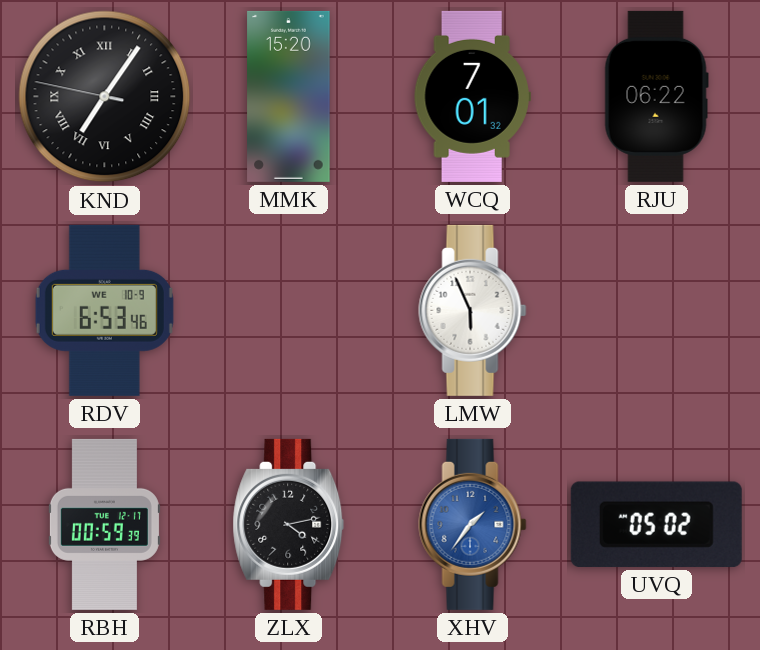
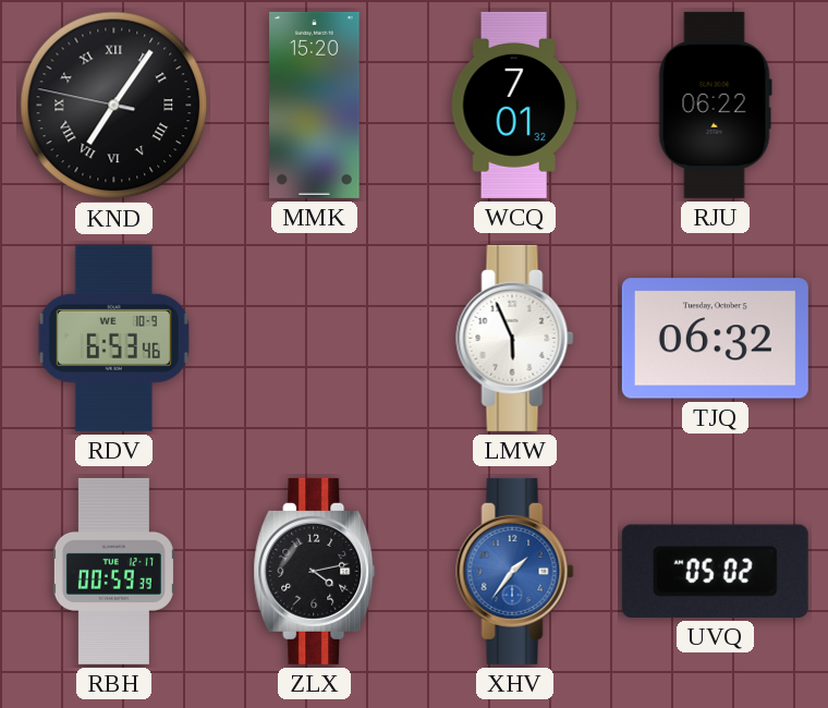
TJQ: none -> 06:32 (715, 339)
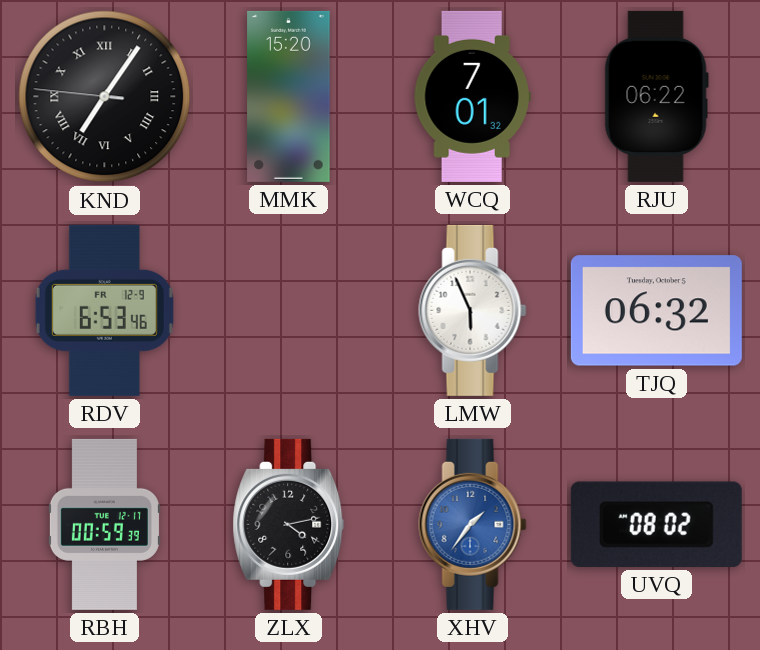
KND: 7:05:47 -> 7:05:46 (105, 97)
RDV date: WE 10-9 -> FR 12-9 (104, 310)
UVQ: 05:02 -> 08:02 (656, 524)
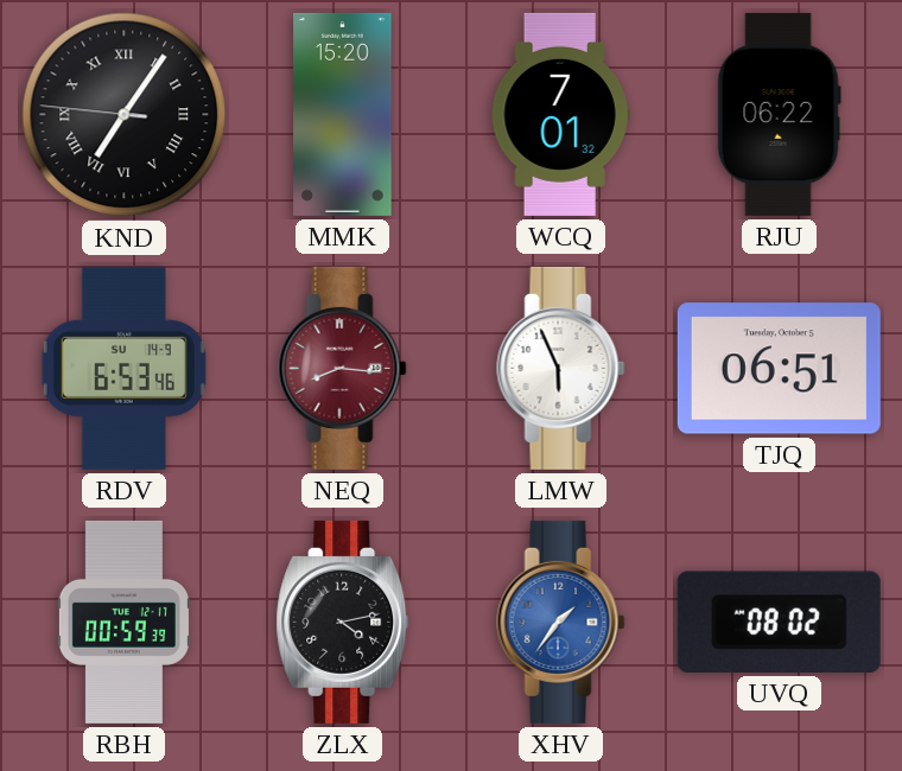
RDV date: FR 12-9 -> SU 14-9 (123, 368)
NEQ: none -> 8:16 (343, 368)
TJQ: 06:32 -> 06:51 (779, 369)
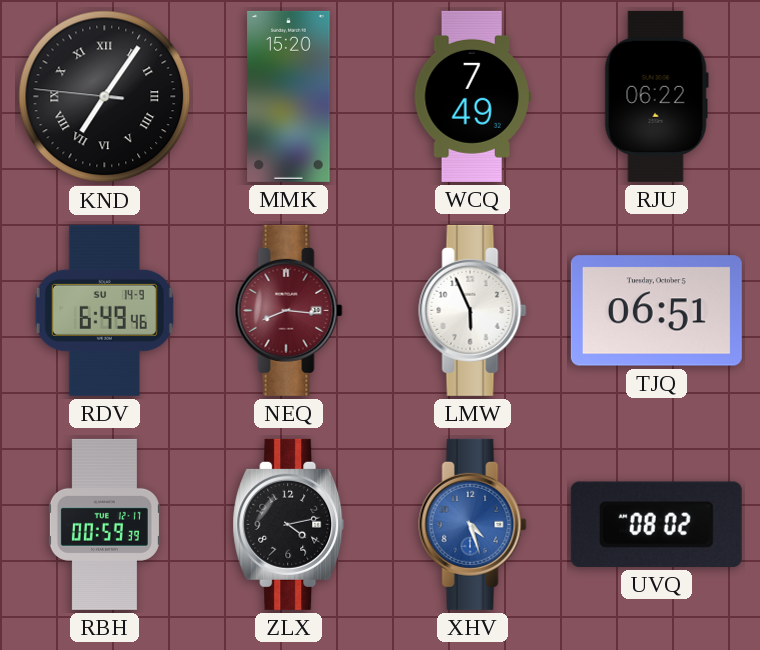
WCQ: 7:01 -> 7:49 (472, 96)
RDV: 6:53 -> 6:49 (104, 310)
XHV: 1:36 -> 4:27 (473, 524)
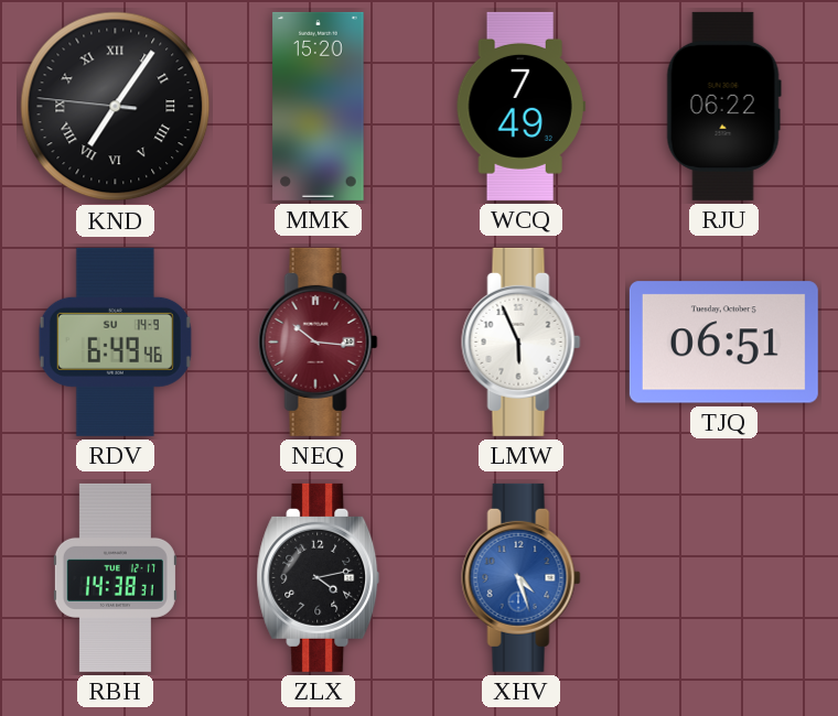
NEQ: 8:16 -> 10:16 (319, 341)
RBH: 00:59 -> 14:38 (115, 577)
UVQ: 08:02 -> none (656, 524)
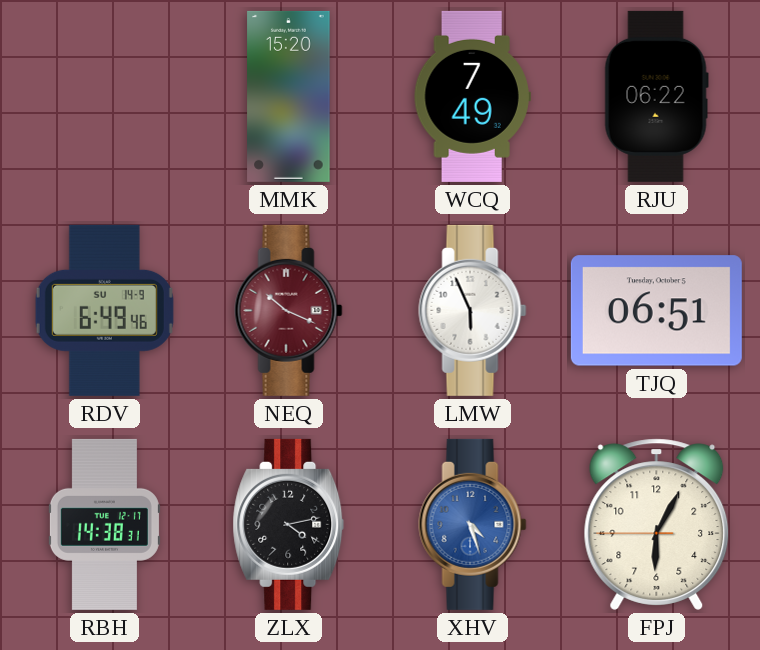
KND: 7:05 -> none (116, 107)
NEQ: 10:16 -> 10:19 (289, 310)
FPJ: none -> 6:04 (657, 524)
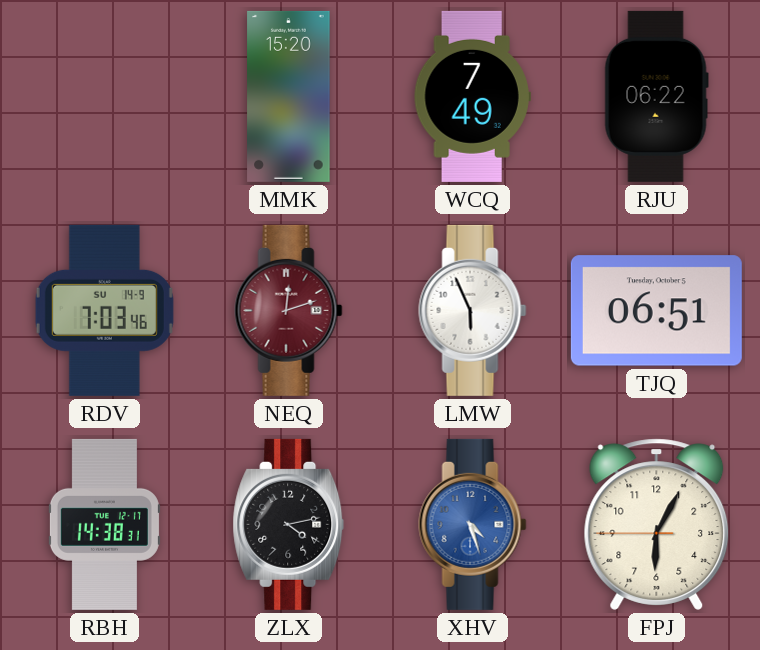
RDV: 6:49 -> 7:03 (104, 310)
NEQ: 10:19 -> 12:12 (289, 310)
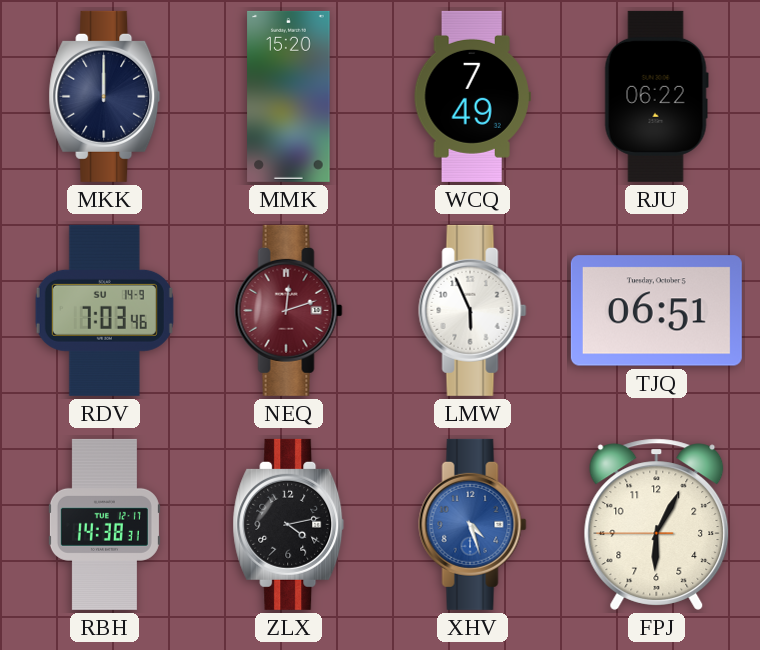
MKK: none -> 12:00 (105, 96)
